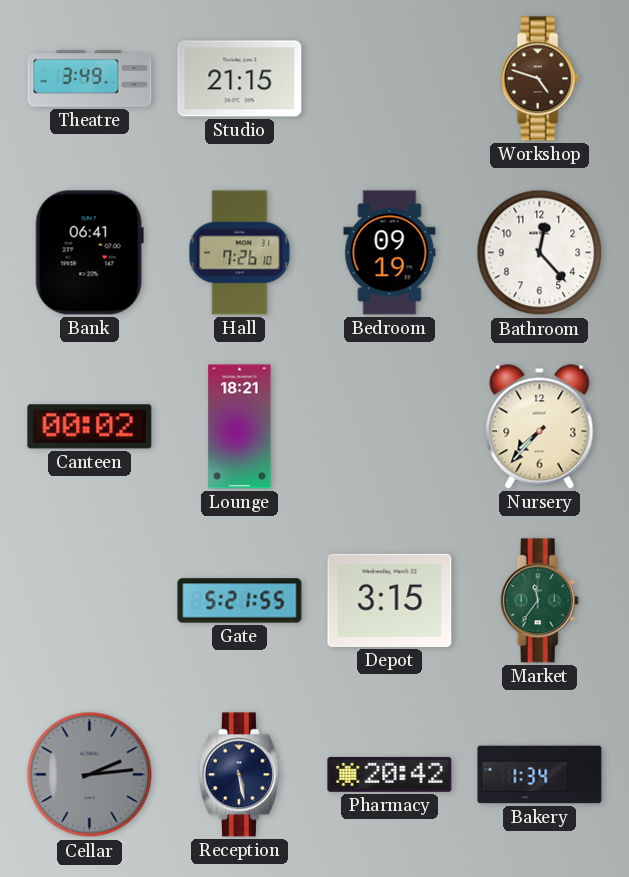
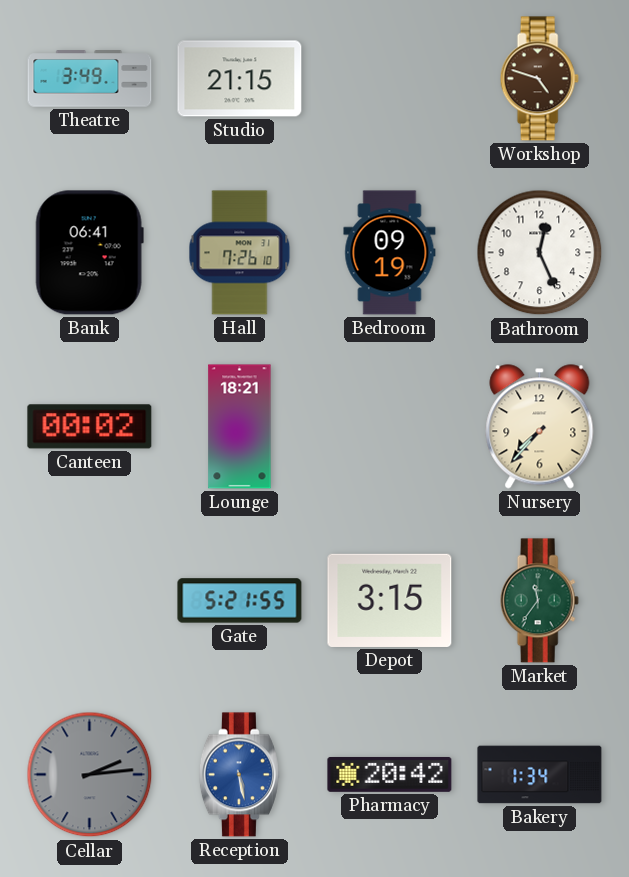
Bathroom: 12:23 -> 12:26 (540, 253)
Reception dial: navy -> blue (239, 775)
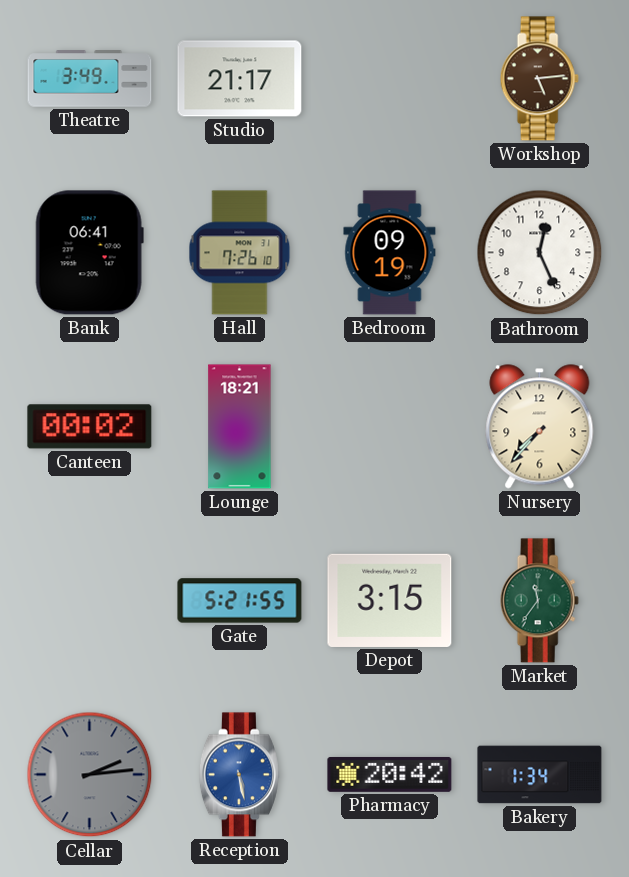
Studio: 21:15 -> 21:17 (240, 79)
Workshop: 4:48 -> 5:14 (539, 79)
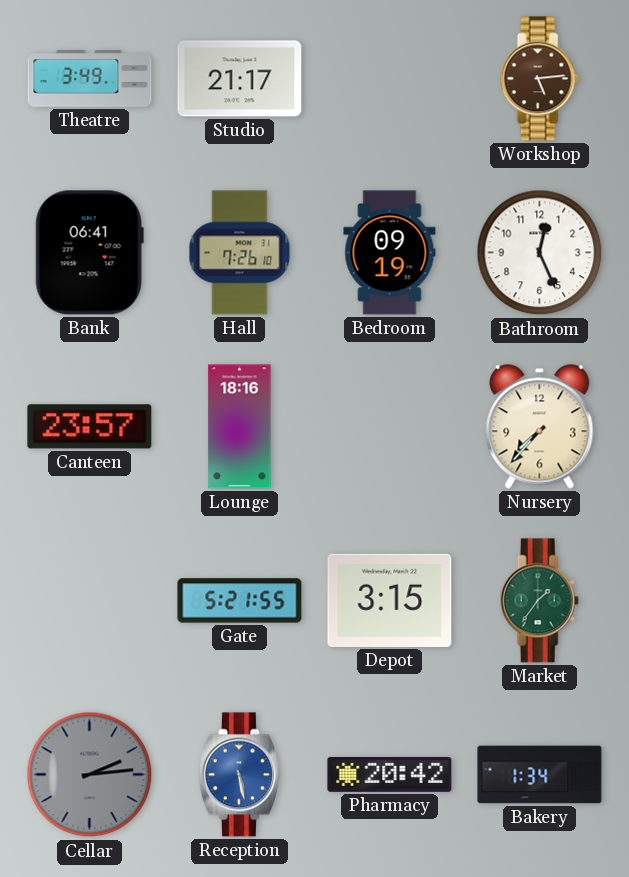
Canteen: 00:02 -> 23:57 (90, 427)
Lounge: 18:21 -> 18:16 (240, 427)
Market: 11:36 -> 1:36 (539, 601)
